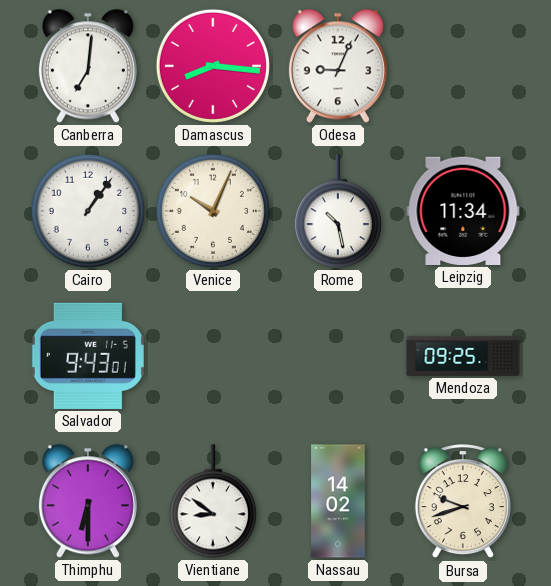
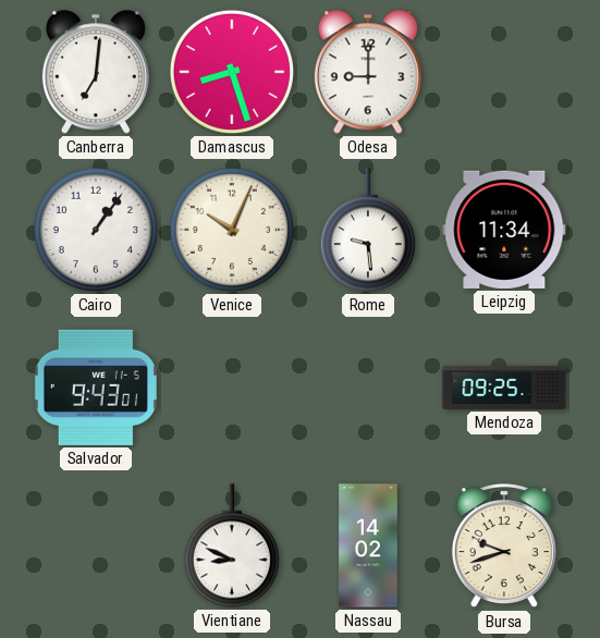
Damascus: 8:16 -> 8:27 (232, 72)
Odesa: 9:04 -> 9:00 (368, 72)
Rome: 10:28 -> 9:29 (368, 230)
Thimphu: 6:30 -> none (88, 501)
Vientiane: 8:51 -> 8:49 (232, 545)
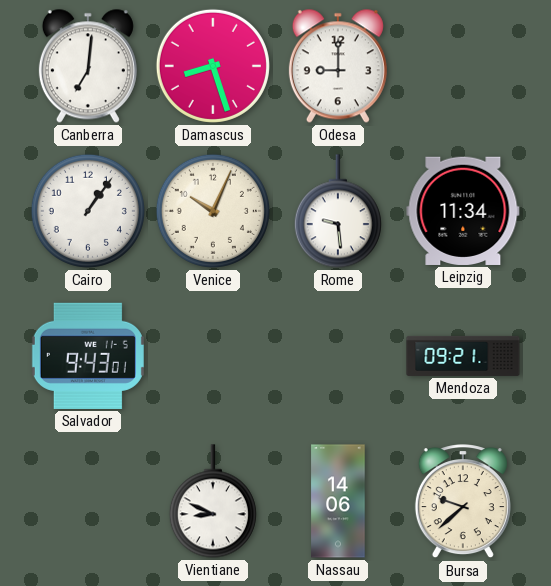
Mendoza: 09:25 -> 09:21 (463, 356)
Nassau: 14:02 -> 14:06 (338, 501)
Bursa: 9:42 -> 9:38 (463, 502)
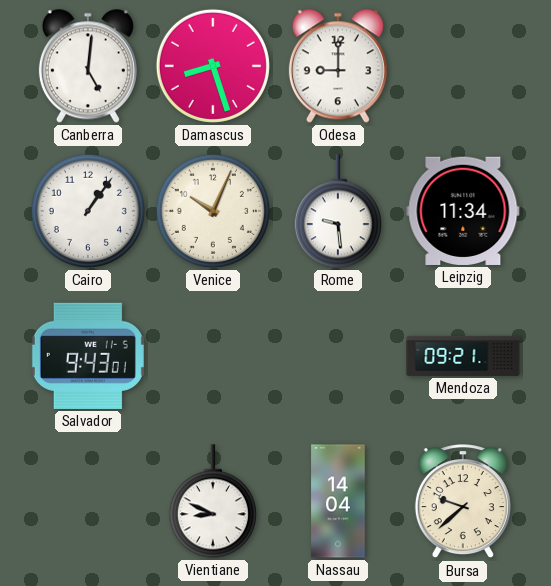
Canberra: 7:01 -> 5:01 (88, 66)
Nassau: 14:06 -> 14:04 (338, 501)
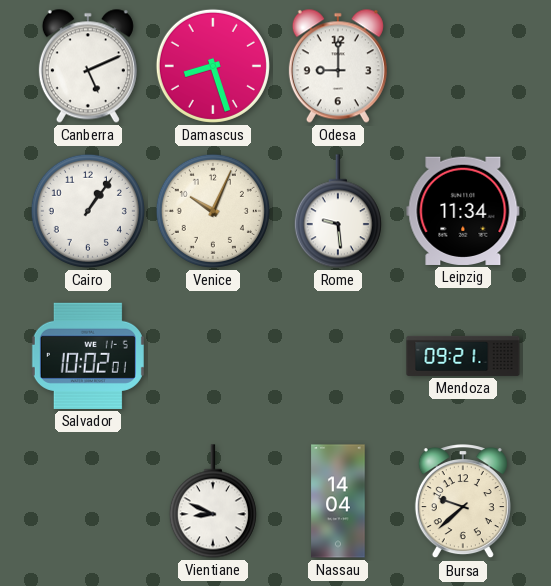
Canberra: 5:01 -> 5:11 (88, 66)
Salvador: 9:43 -> 10:02 (88, 356)
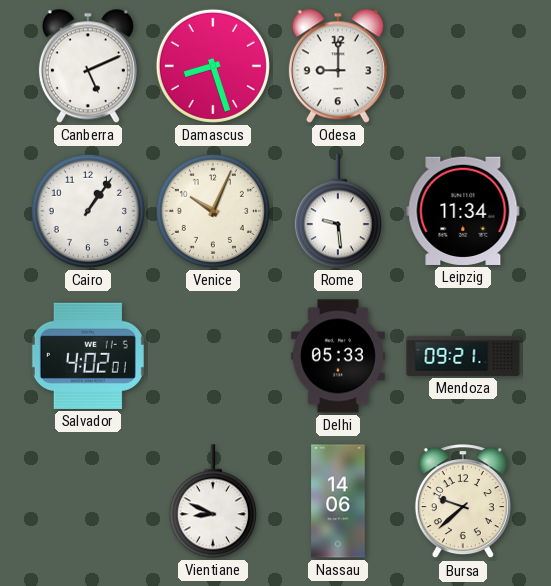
Salvador: 10:02 -> 4:02 (88, 356)
Delhi: none -> 05:33 (338, 356)
Nassau: 14:04 -> 14:06 (338, 501)
